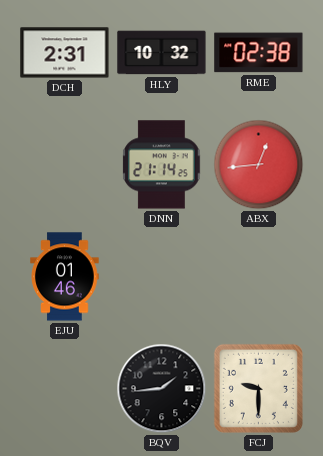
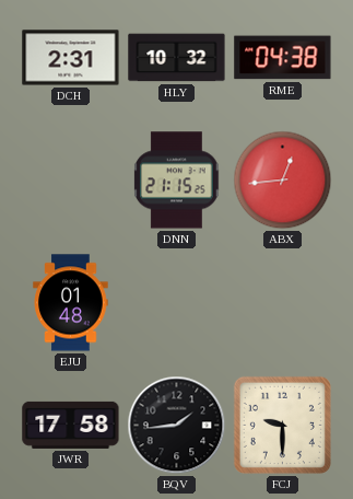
RME: 02:38 -> 04:38 (283, 58)
DNN: 21:14 -> 21:15 (177, 181)
EJU: 01:46 -> 01:48 (71, 303)
JWR: none -> 17:58 (71, 425)
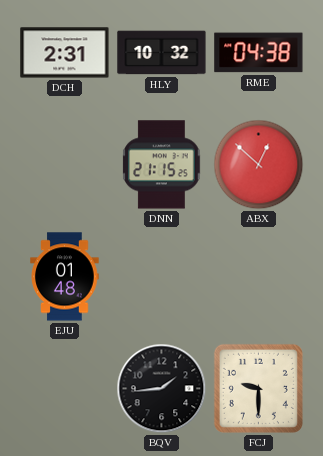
ABX: 12:44 -> 12:52 (259, 165)
JWR: 17:58 -> none (71, 425)
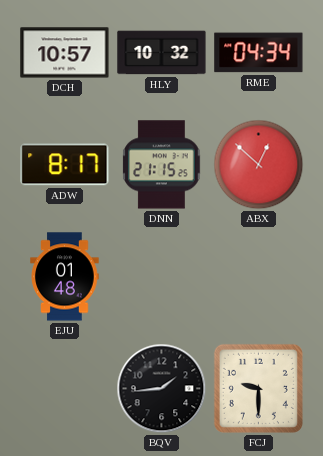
DCH: 2:31 -> 10:57 (65, 53)
RME: 04:38 -> 04:34 (259, 53)
ADW: none -> 8:17 (65, 165)
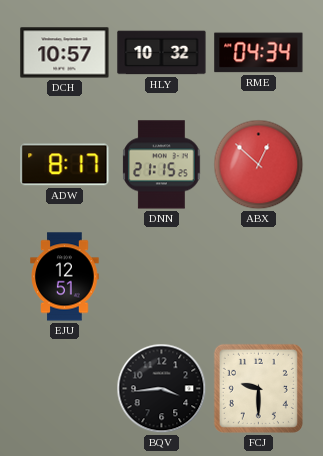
EJU: 01:48 -> 12:51 (65, 277)
BQV: 1:44 -> 3:44 (162, 389)
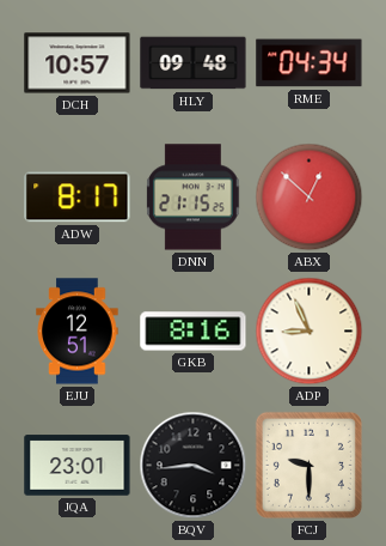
HLY: 10:32 -> 09:48 (194, 63)
GKB: none -> 8:16 (194, 332)
ADP: none -> 8:56 (310, 332)
JQA: none -> 23:01 (78, 466)
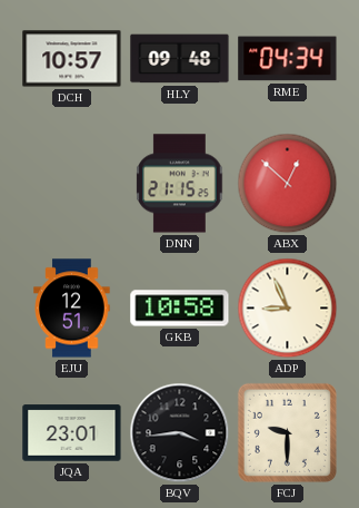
ADW: 8:17 -> none (78, 198)
GKB: 8:16 -> 10:58 (180, 309)
